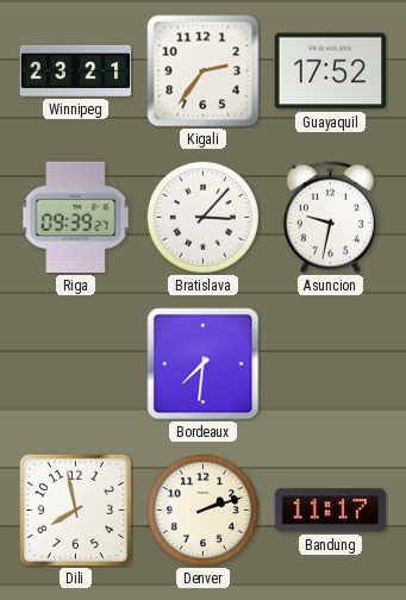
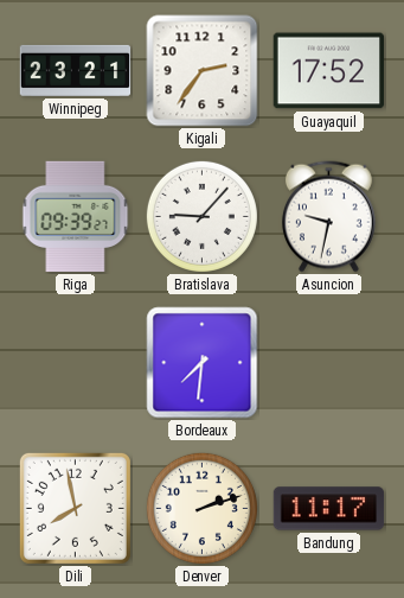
Bratislava: 3:07 -> 9:07 (201, 216)
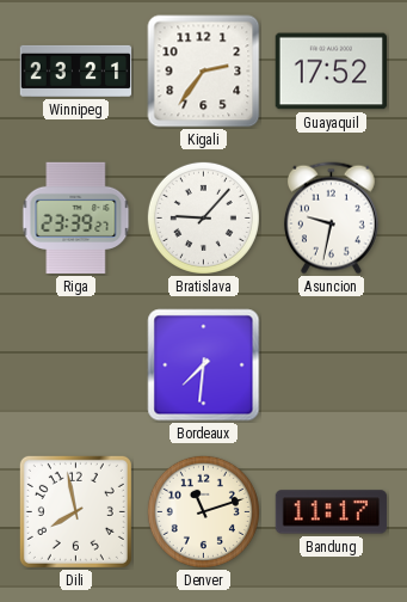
Riga: 09:39 -> 23:39 (76, 219)
Denver: 2:12 -> 11:12 (203, 511)
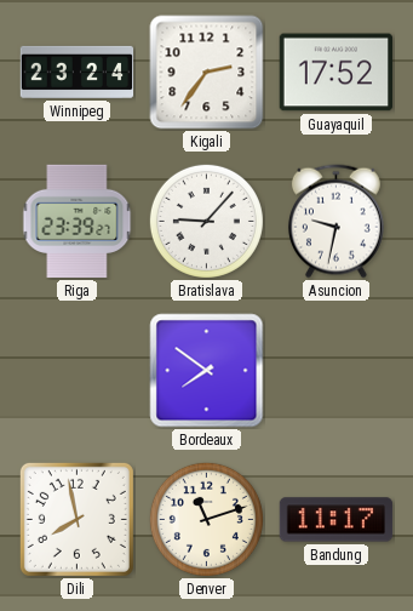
Winnipeg: 23:21 -> 23:24 (78, 72)
Bordeaux: 7:31 -> 7:51 (207, 371)
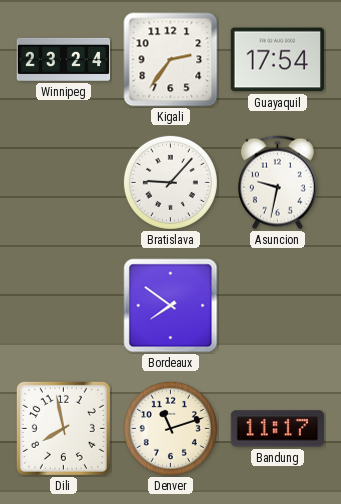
Guayaquil: 17:52 -> 17:54 (278, 60)
Riga: 23:39 -> none (78, 222)
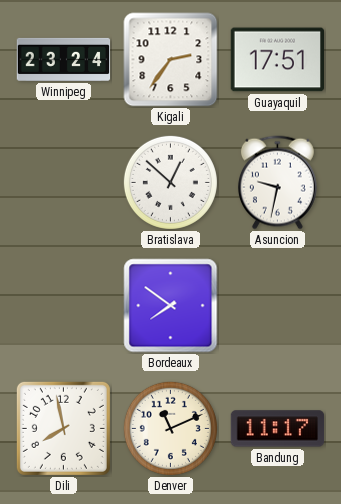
Guayaquil: 17:54 -> 17:51 (278, 60)
Bratislava: 9:07 -> 12:52 (170, 182)
Denver: 11:12 -> 11:11 (170, 428)
